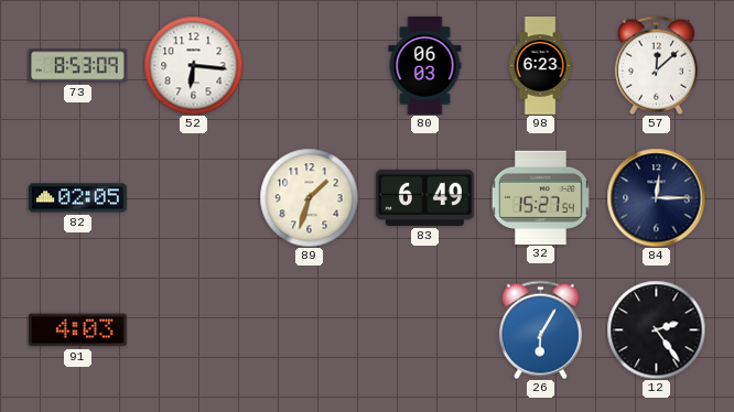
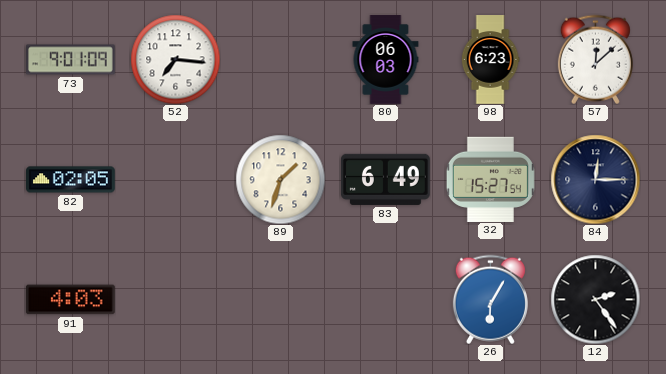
73: 8:53 -> 9:01 (71, 60)
52: 6:16 -> 7:16 (175, 59)
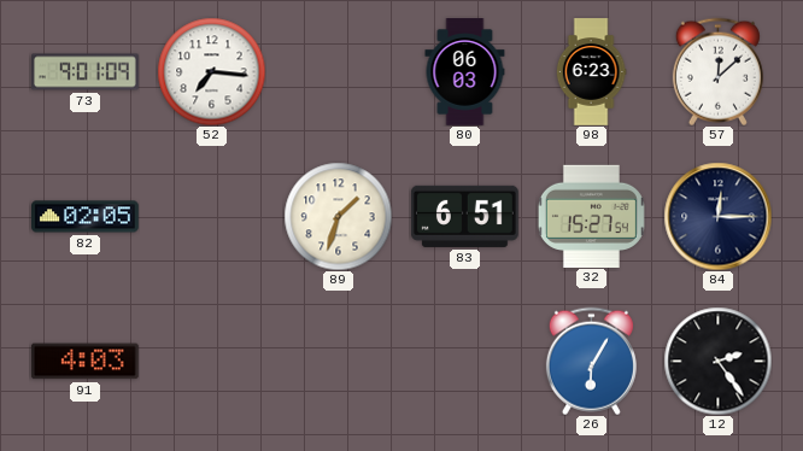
83: 6:49 -> 6:51 (465, 216)
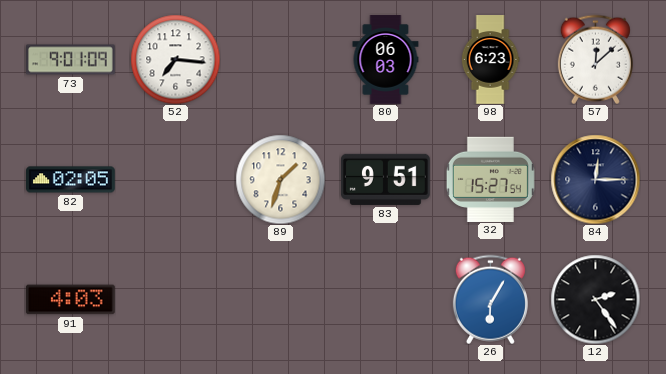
83: 6:51 -> 9:51 (386, 179)
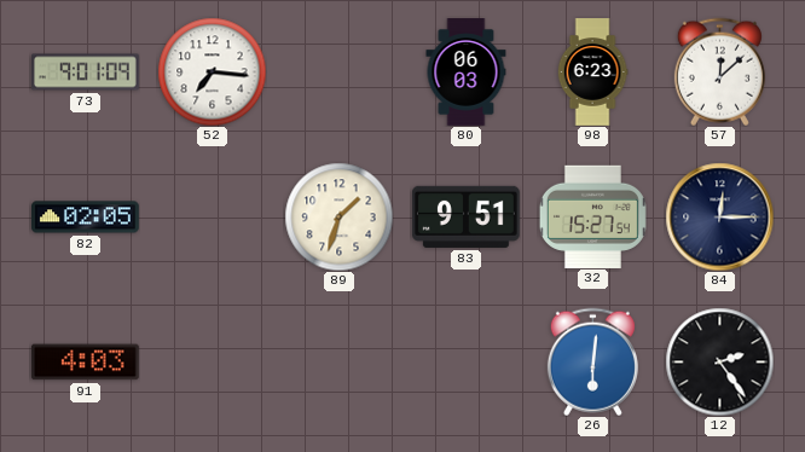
26: 6:05 -> 6:01 (592, 361)
